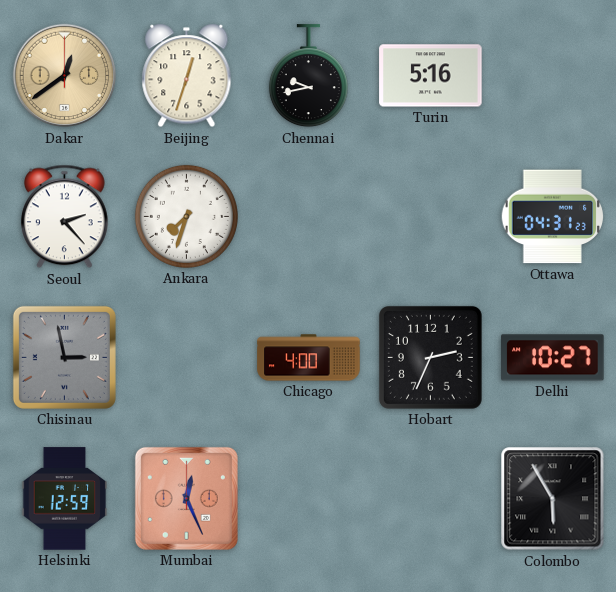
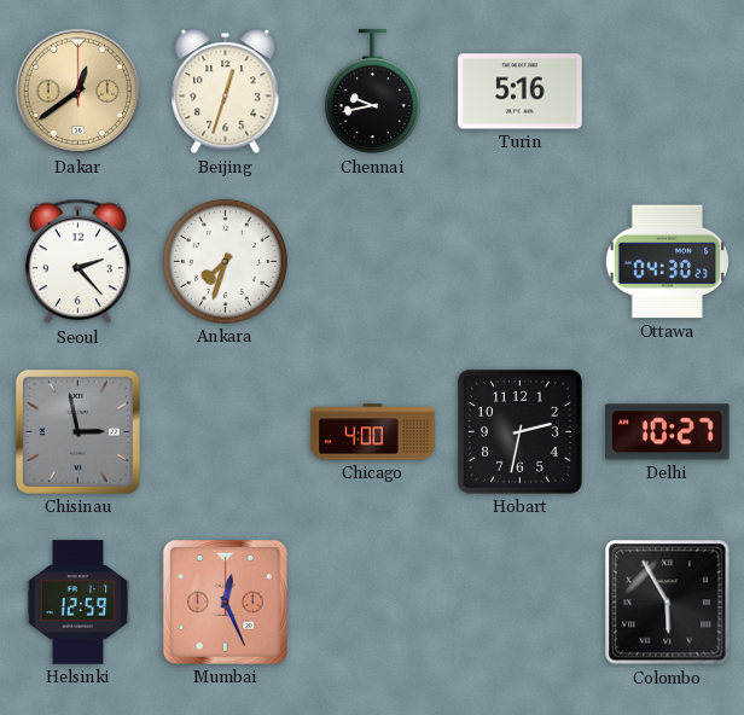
Ottawa: 04:31 -> 04:30 (668, 262)
Hobart: 2:34 -> 2:32 (519, 431)
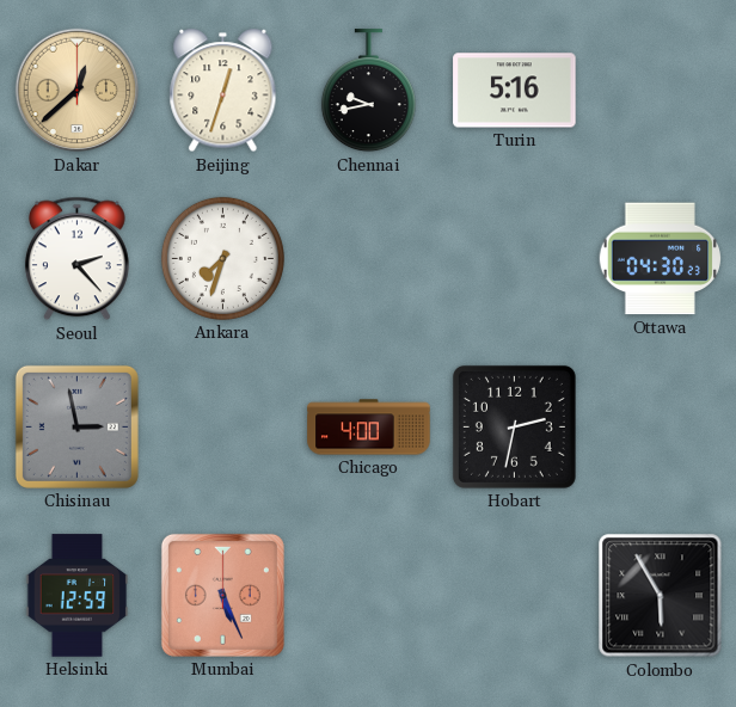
Dakar: 12:39 -> 12:38 (78, 91)
Delhi: 10:27 -> none (668, 432)
Mumbai: 12:26 -> 5:26 (222, 595)
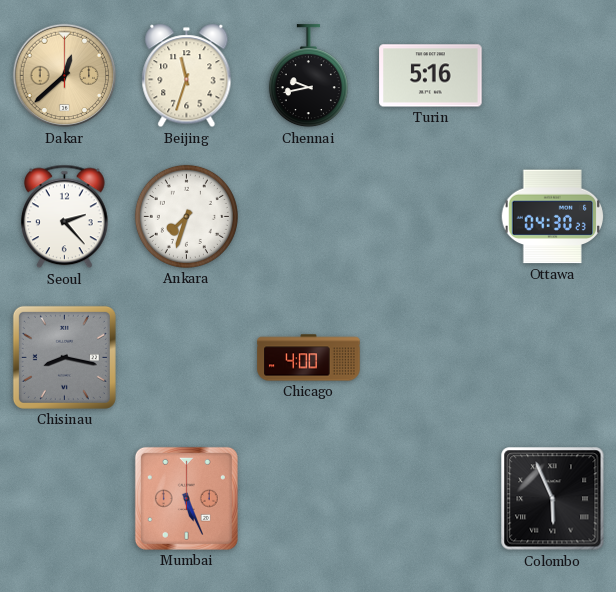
Beijing: 12:33 -> 11:33 (187, 76)
Chisinau: 2:58 -> 8:17 (64, 357)
Hobart: 2:32 -> none (514, 426)
Helsinki: 12:59 -> none (78, 596)
Colombo: 5:55 -> 5:56 (553, 499)
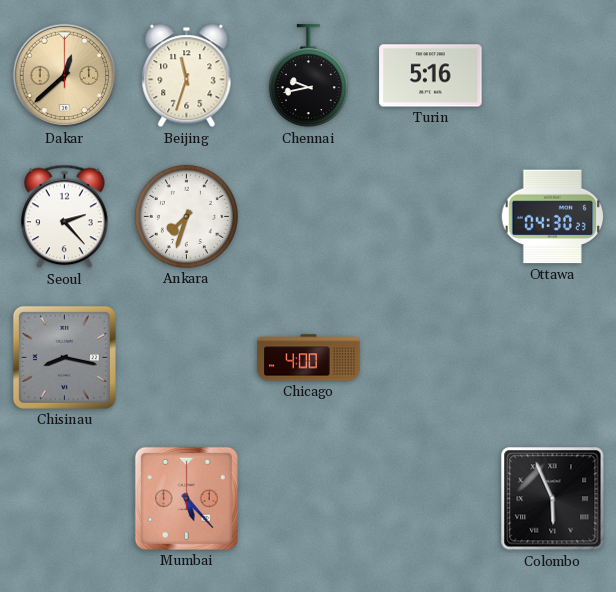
Mumbai: 5:26 -> 5:23 (186, 498)
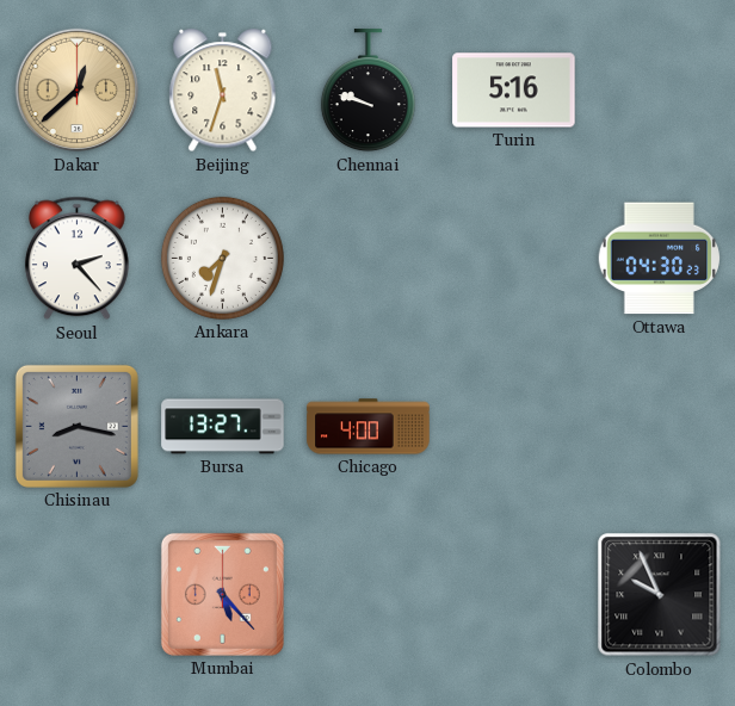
Chennai: 9:43 -> 9:48 (367, 91)
Bursa: none -> 13:27 (223, 427)
Colombo: 5:56 -> 9:56 (660, 595)
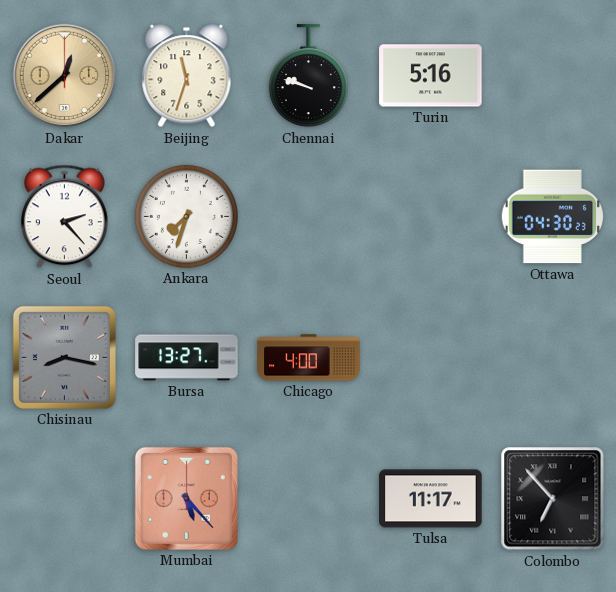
Tulsa: none -> 11:17 (431, 499)
Colombo: 9:56 -> 6:53 (553, 499)
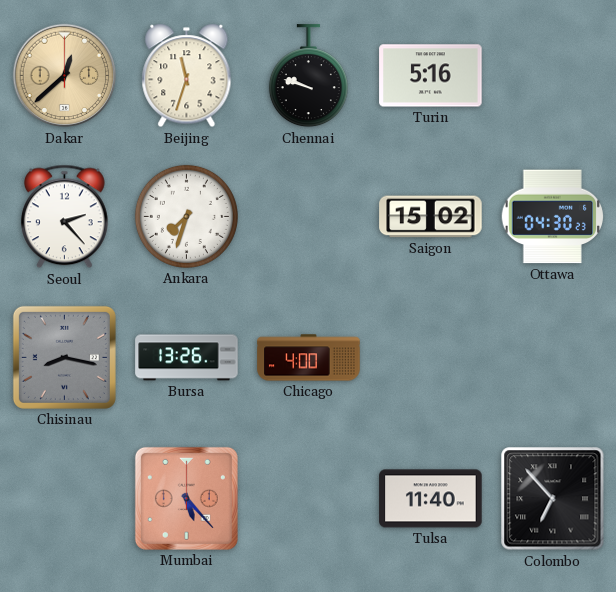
Saigon: none -> 15:02 (431, 217)
Bursa: 13:27 -> 13:26 (187, 358)
Tulsa: 11:17 -> 11:40 (431, 499)
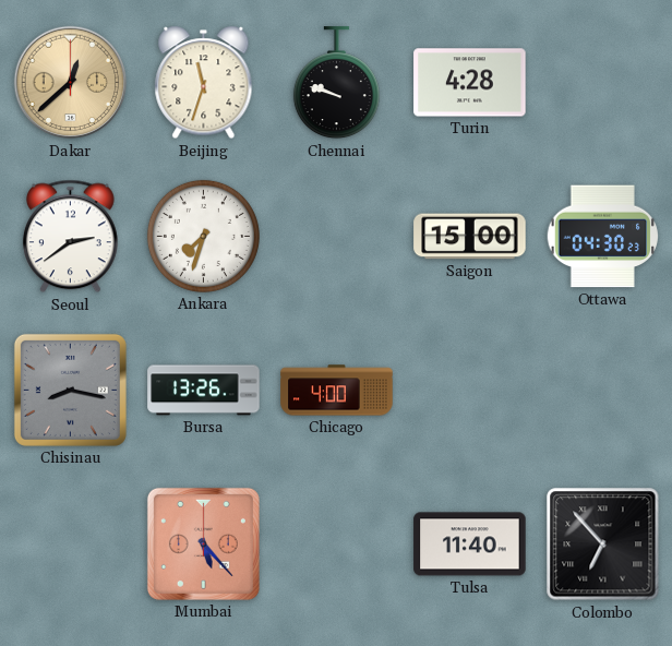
Turin: 5:16 -> 4:28 (470, 83)
Seoul: 2:23 -> 2:39 (70, 237)
Saigon: 15:02 -> 15:00 (470, 237)
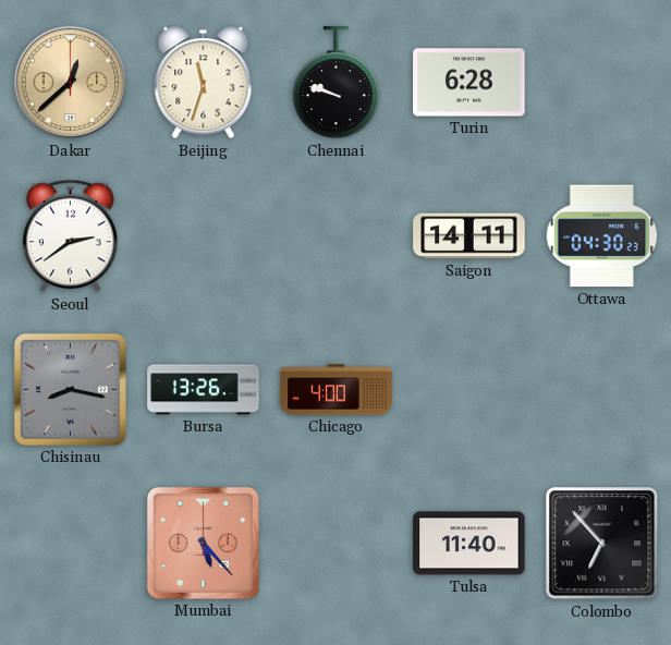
Turin: 4:28 -> 6:28 (469, 83)
Ankara: 7:33 -> none (203, 236)
Saigon: 15:00 -> 14:11 (469, 236)
